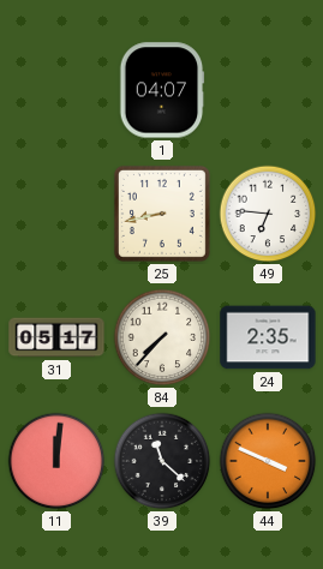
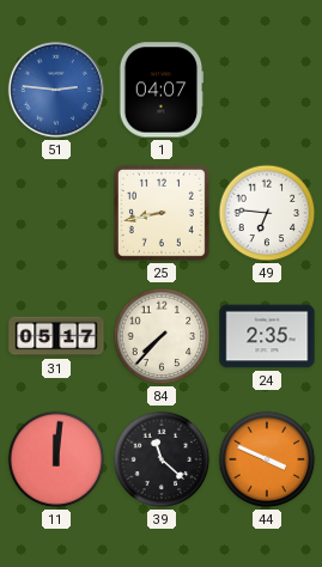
51: none -> 2:46 (56, 90)
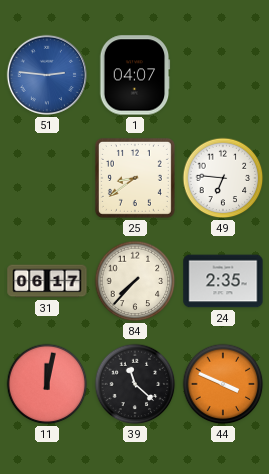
25: 8:43 -> 8:39 (135, 178)
31: 05:17 -> 06:17 (47, 281)
11: 12:01 -> 12:02 (47, 384)
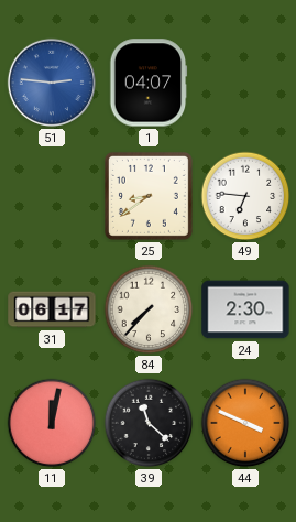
24: 2:35 -> 2:30 (245, 309)
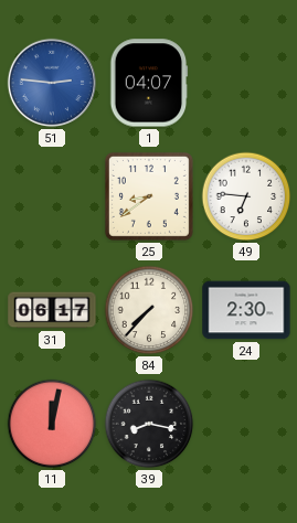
39: 11:22 -> 8:17 (149, 424)
44: 3:49 -> none (245, 423)
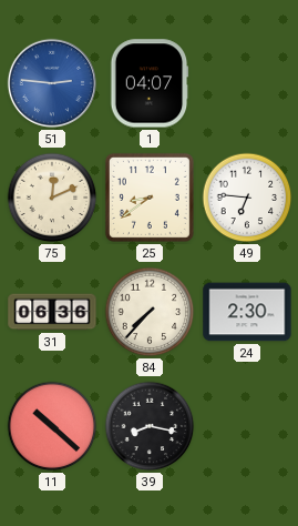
75: none -> 12:11 (52, 198)
31: 06:17 -> 06:36 (52, 312)
11: 12:02 -> 10:22 (52, 426)
